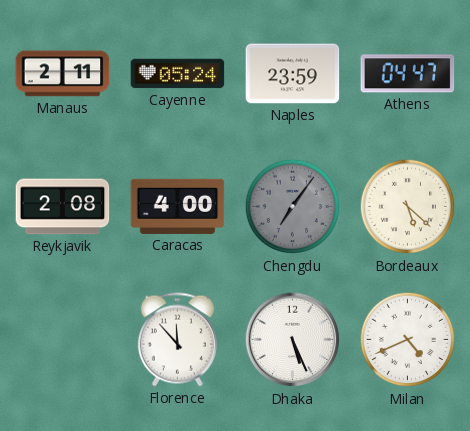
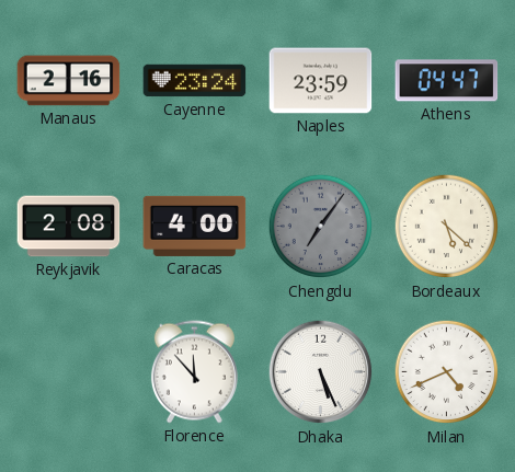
Manaus: 2:11 -> 2:16 (69, 81)
Cayenne: 05:24 -> 23:24 (195, 81)
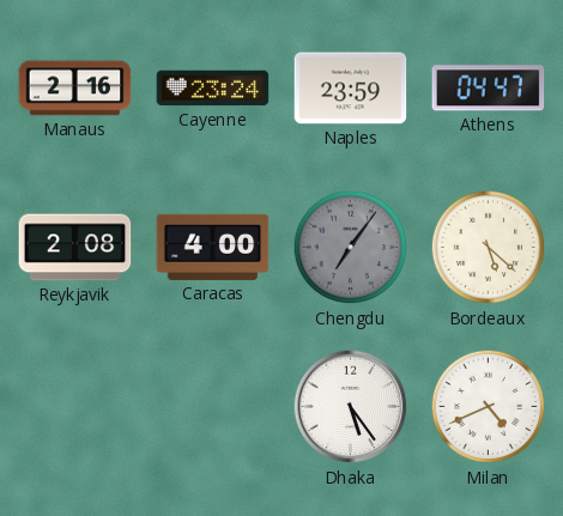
Florence: 11:53 -> none (194, 372)
Dhaka: 5:26 -> 5:24 (351, 407)
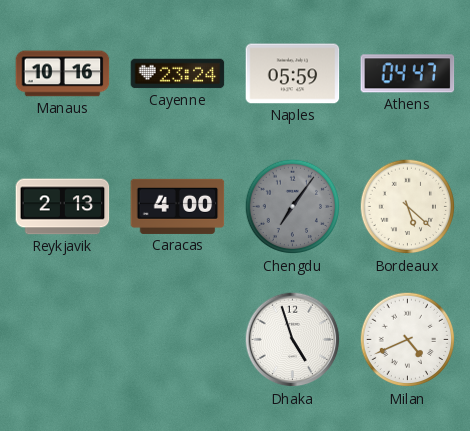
Manaus: 2:16 -> 10:16 (63, 74)
Naples: 23:59 -> 05:59 (293, 74)
Reykjavik: 2:08 -> 2:13 (63, 207)
Dhaka: 5:24 -> 4:57 (293, 340)
